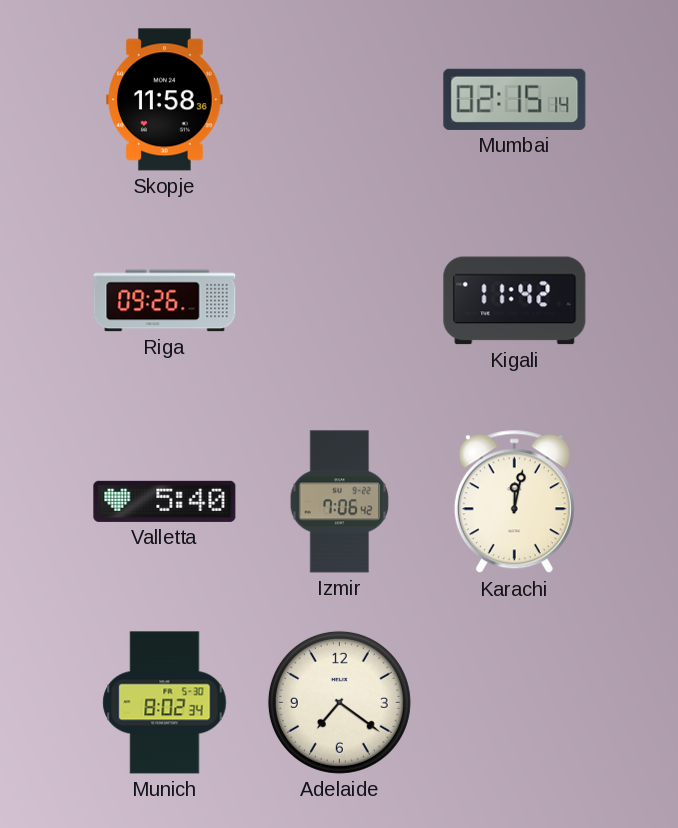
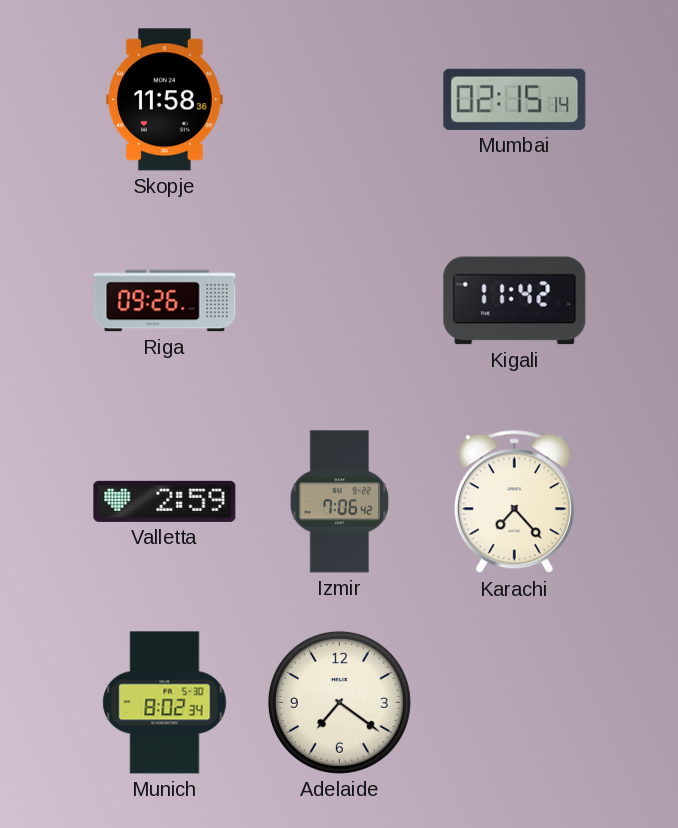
Valletta: 5:40 -> 2:59 (165, 501)
Karachi: 12:02 -> 7:23 (514, 502)
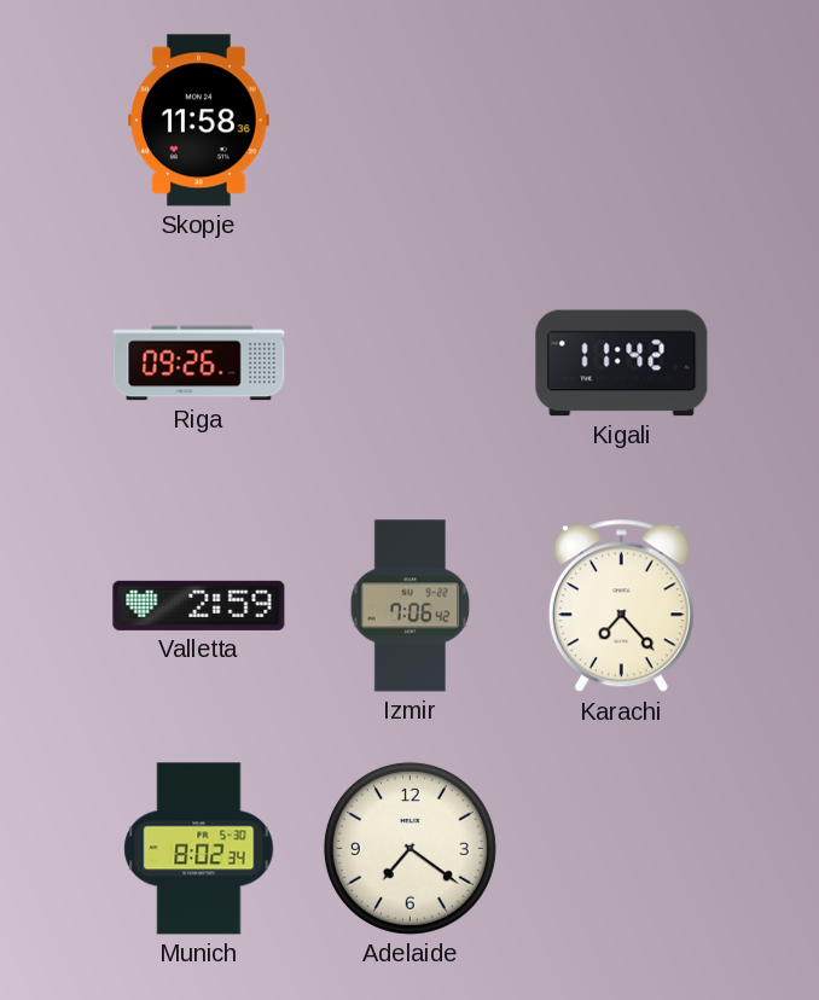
Mumbai: 02:15 -> none (515, 99)
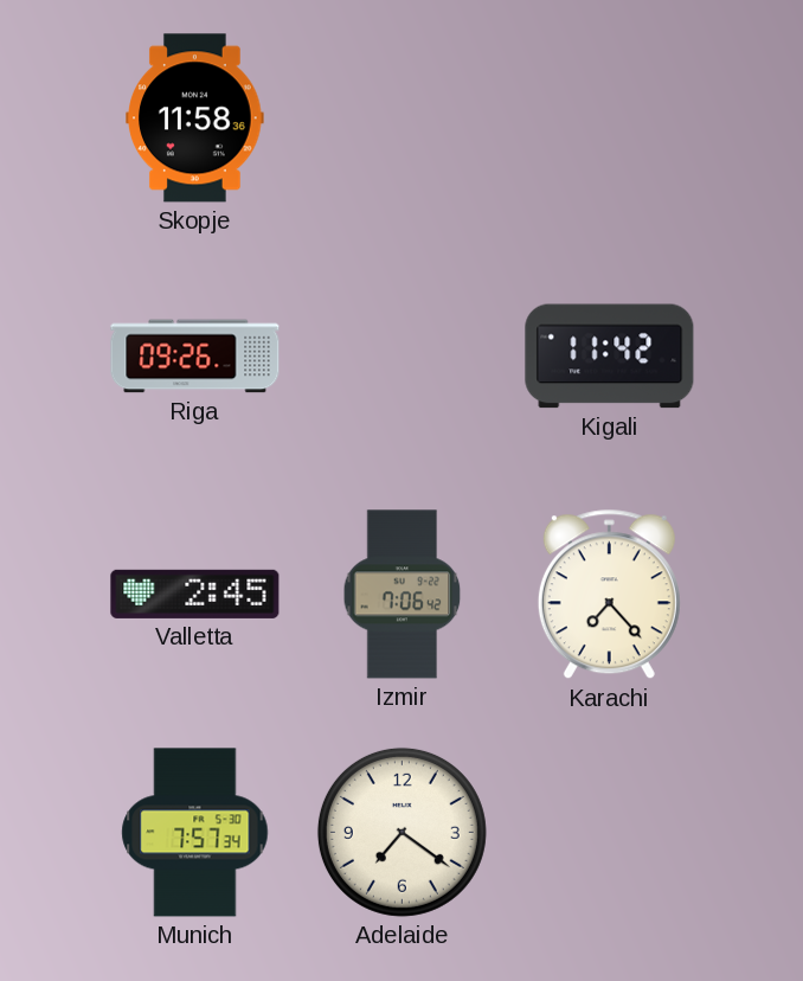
Valletta: 2:59 -> 2:45 (195, 594)
Munich: 8:02 -> 7:57 (195, 833)
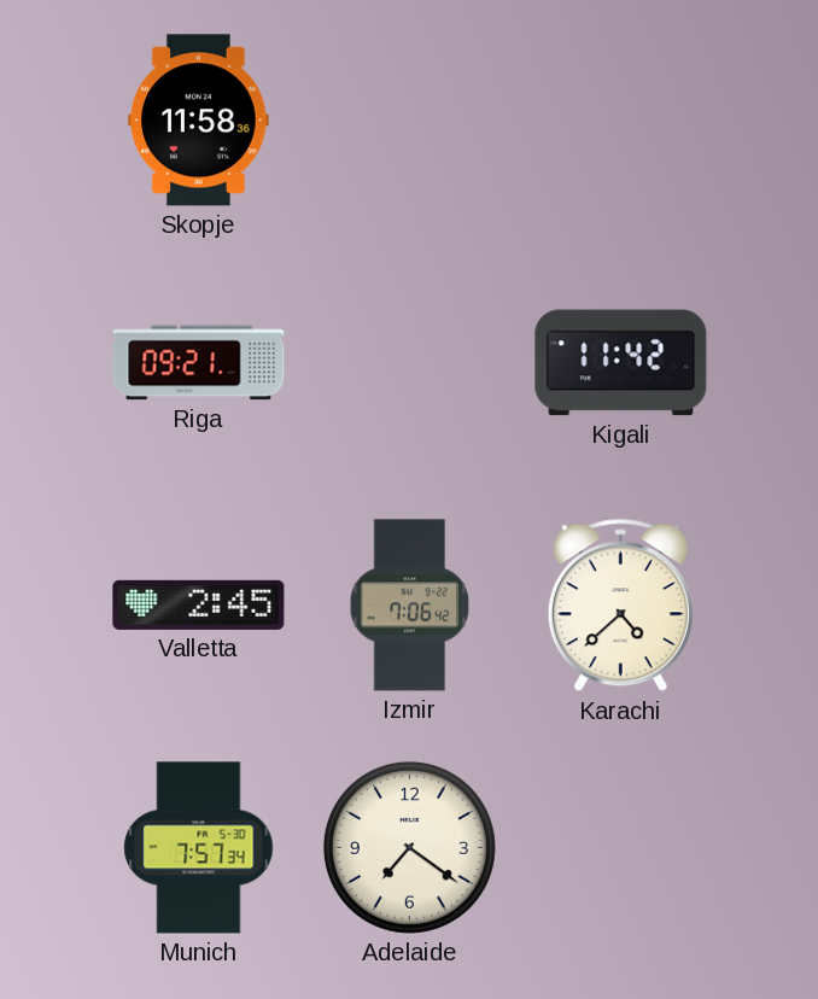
Riga: 09:26 -> 09:21 (199, 363)
Karachi: 7:23 -> 4:38 (620, 606)
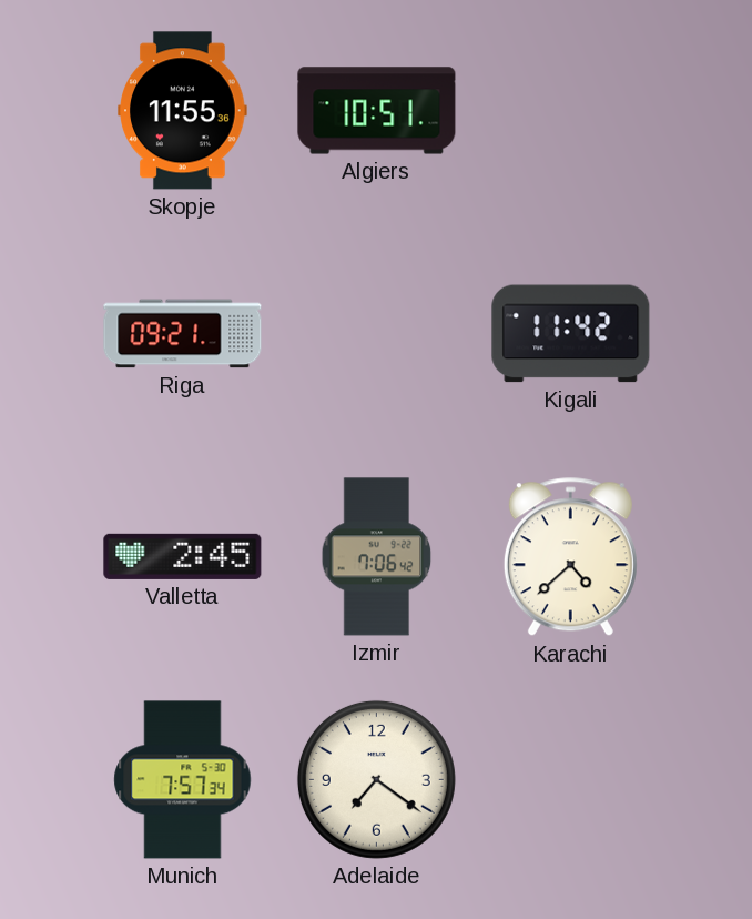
Skopje: 11:58 -> 11:55 (183, 111)
Algiers: none -> 10:51 (377, 111)
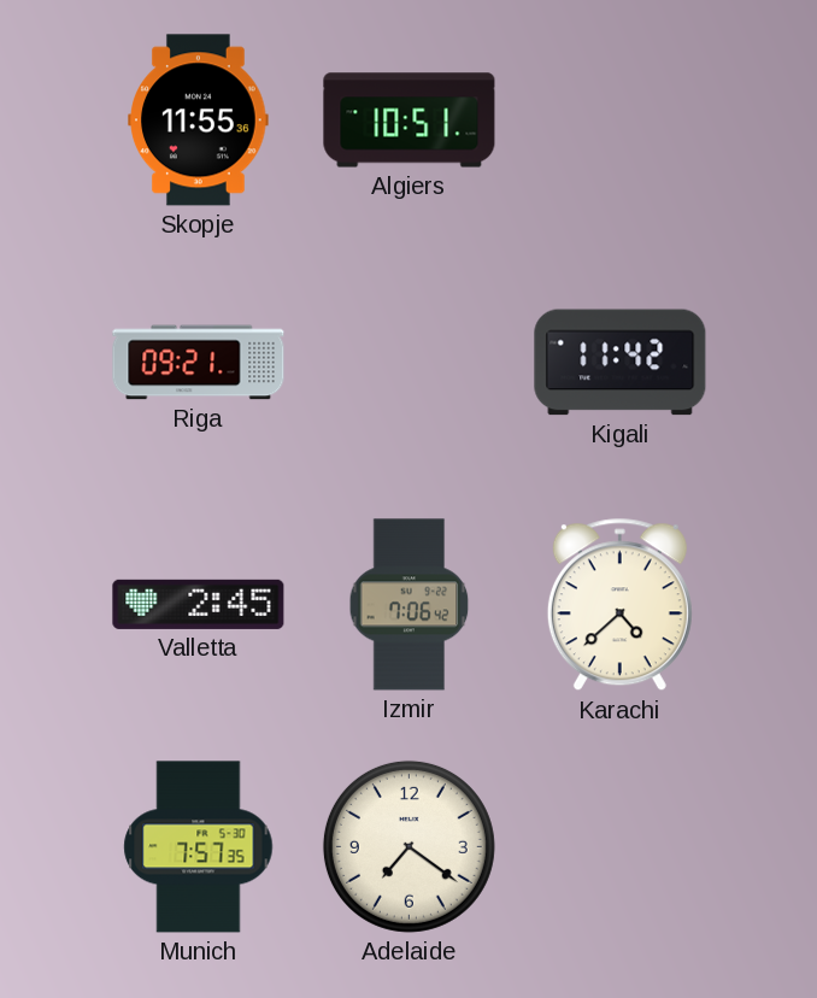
Munich: 7:57:34 -> 7:57:35 (199, 847)
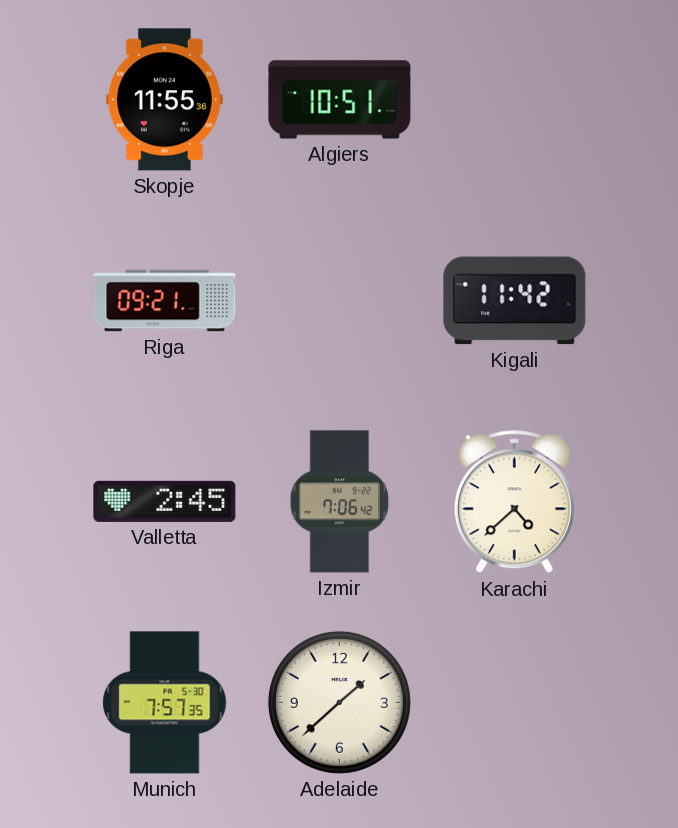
Adelaide: 7:21 -> 1:38 (339, 702)
